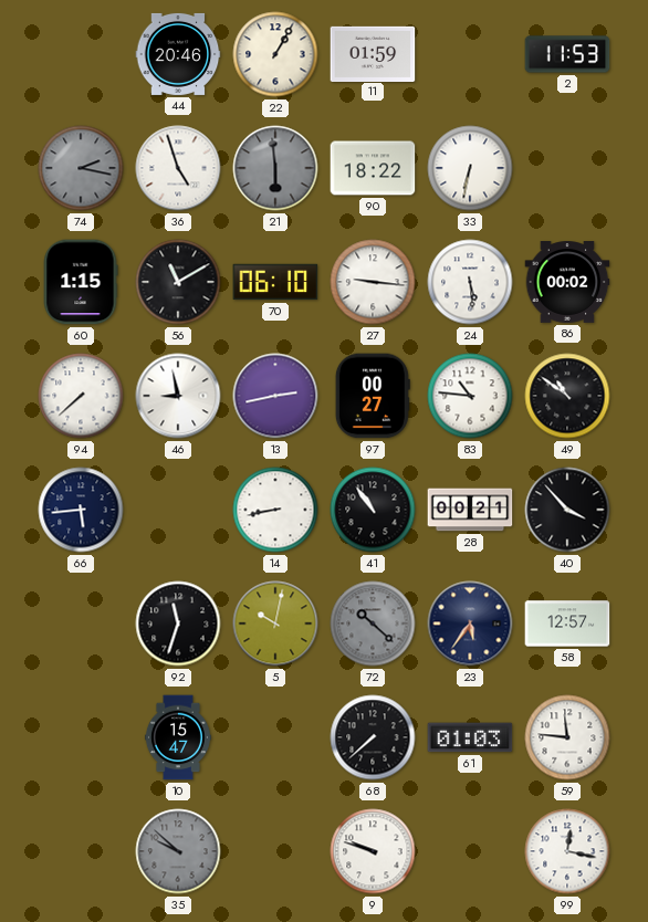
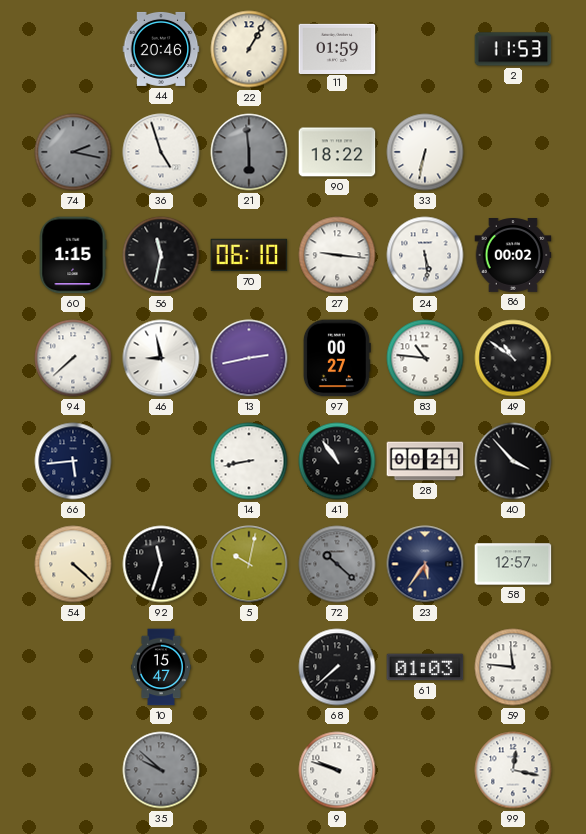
56: 11:10 -> 11:32 (161, 255)
54: none -> 4:22 (73, 564)
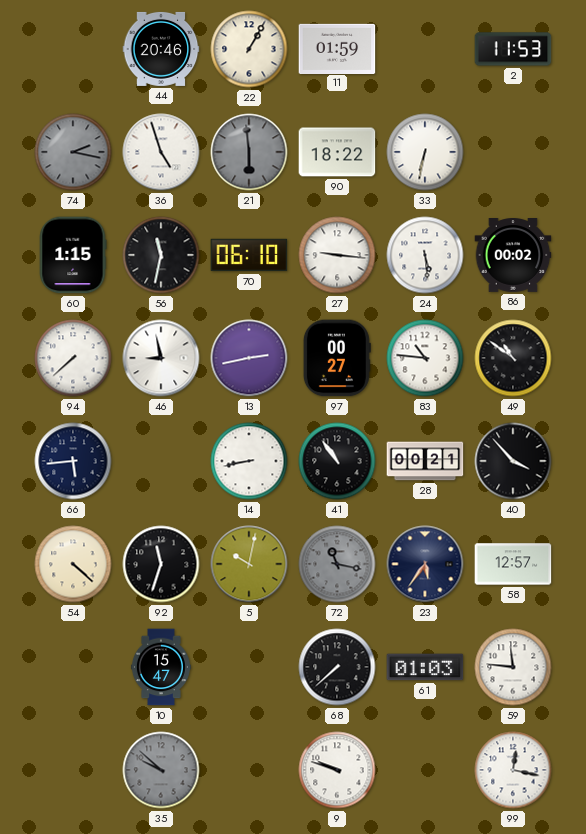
72: 10:22 -> 11:17 (337, 564)
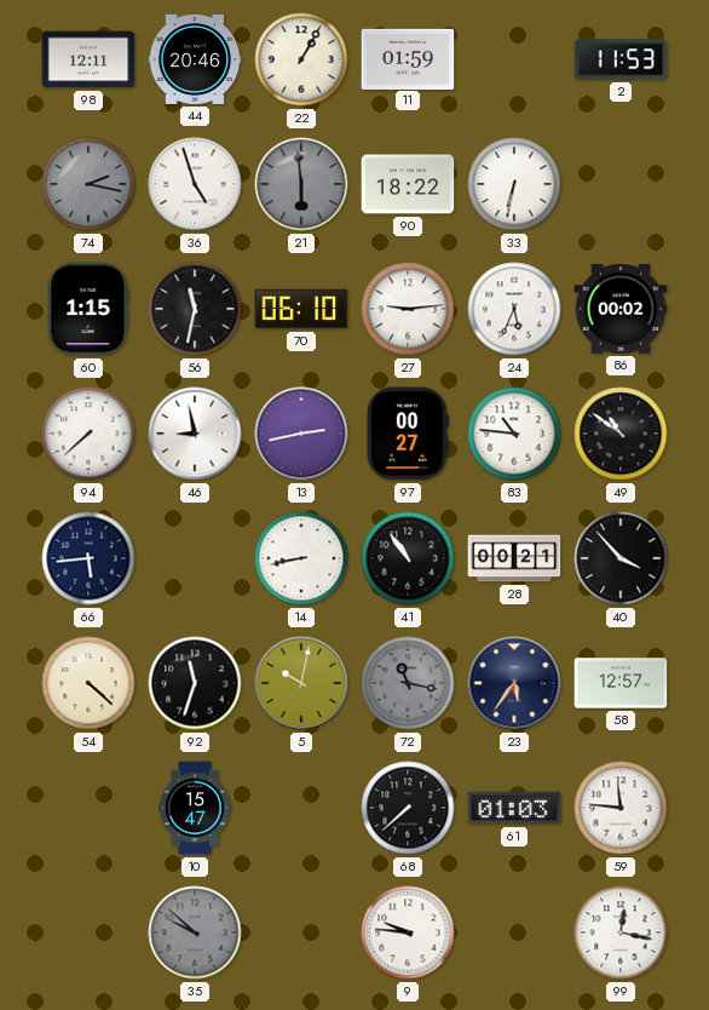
98: none -> 12:11 (88, 59)
27: 9:16 -> 9:14 (408, 309)
24: 5:29 -> 5:34 (514, 309)
9: 9:48 -> 9:46 (408, 932)
